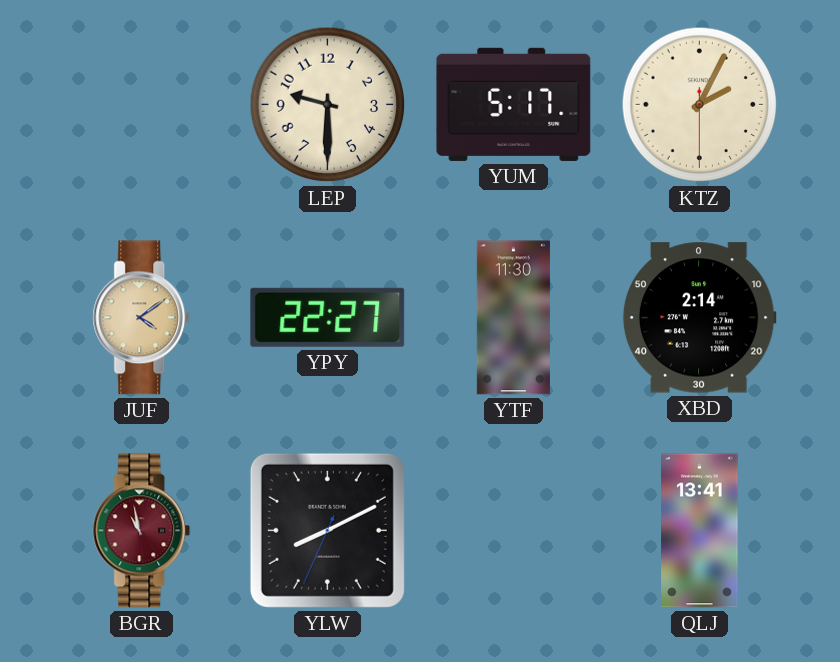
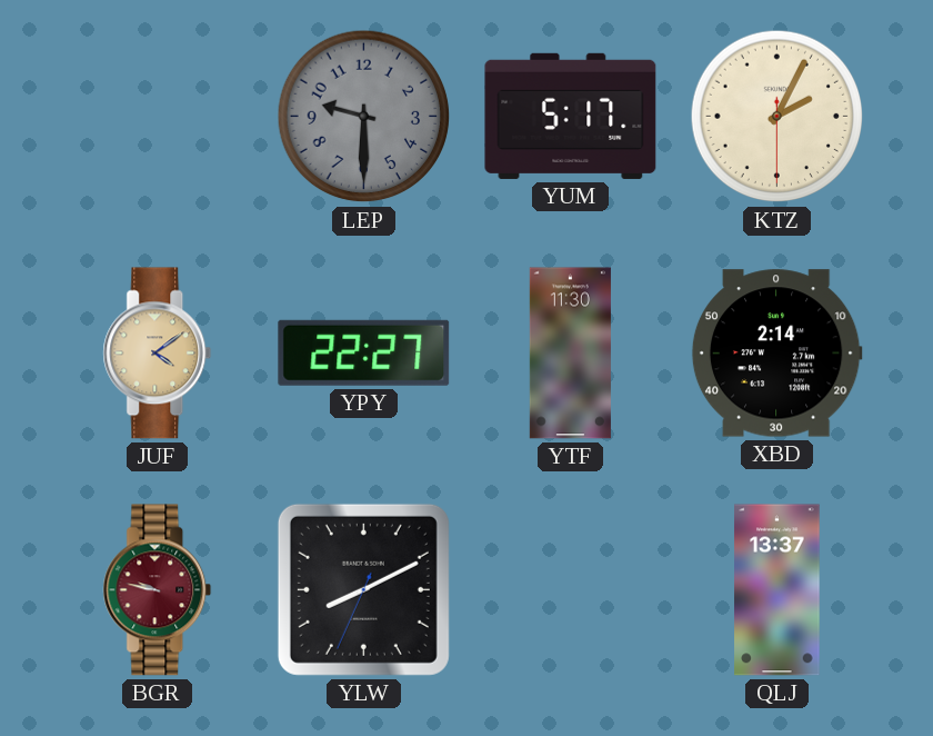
LEP dial: cream -> grey (364, 117)
BGR: 10:58 -> 9:47 (158, 590)
QLJ: 13:41 -> 13:37 (777, 590)
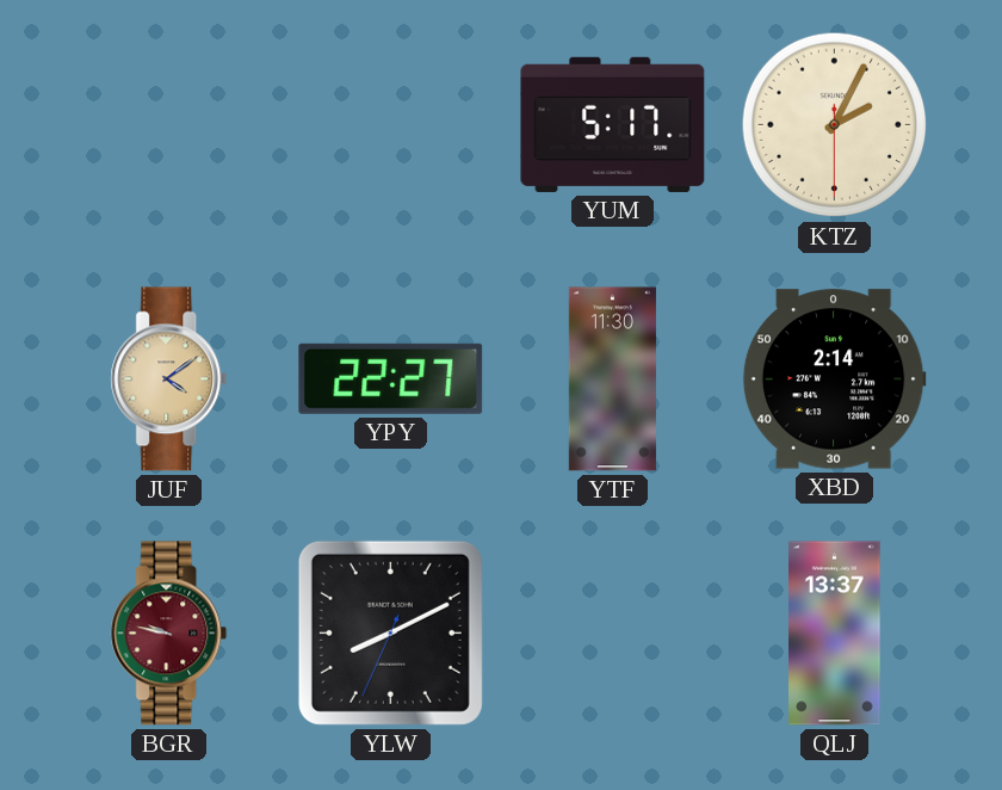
LEP: 9:30 -> none (364, 117)
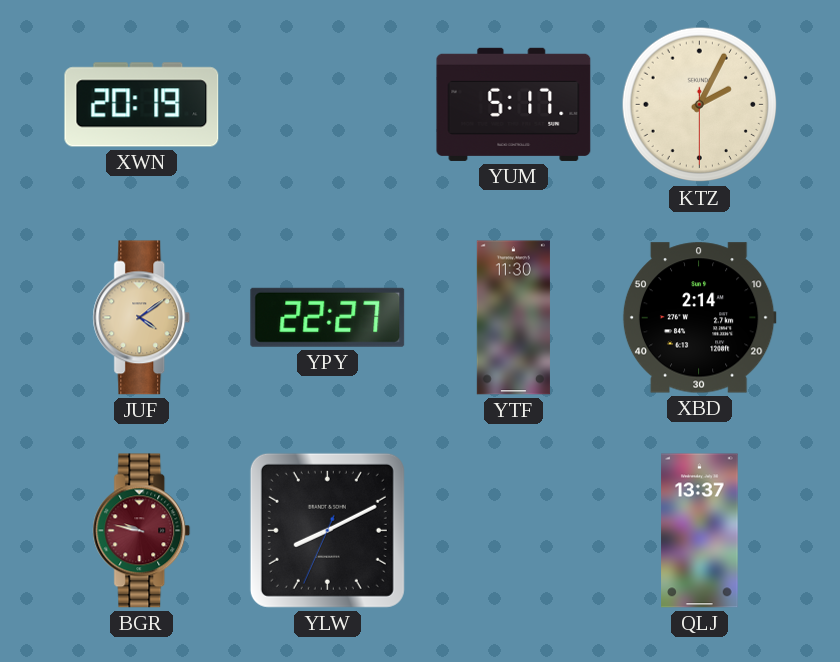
XWN: none -> 20:19 (142, 105)
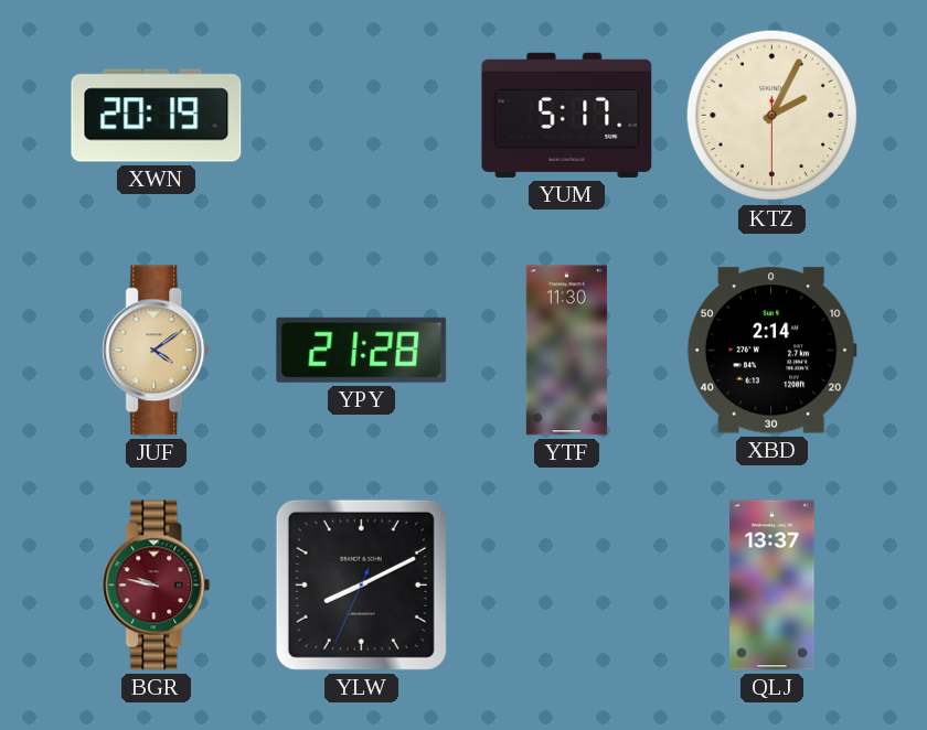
YPY: 22:27 -> 21:28 (362, 350)
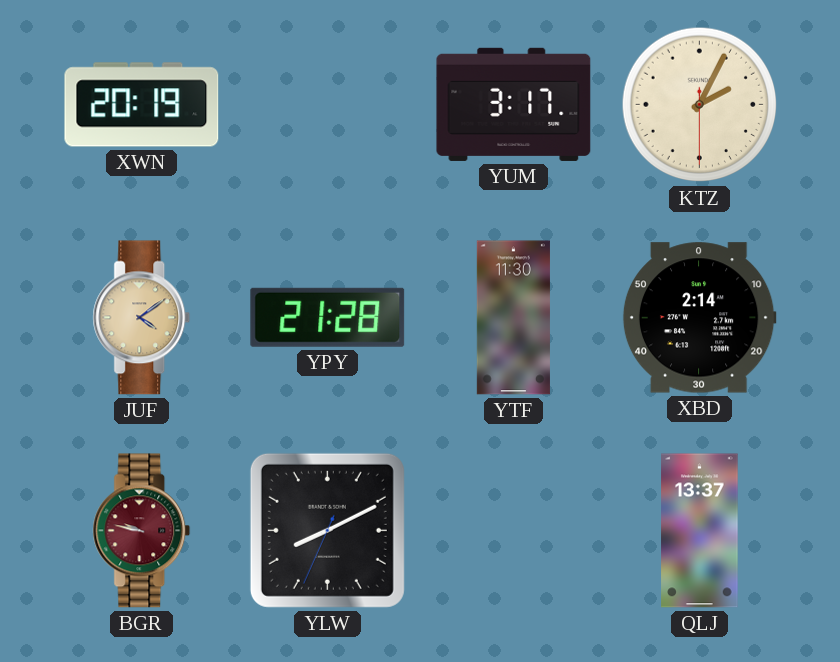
YUM: 5:17 -> 3:17 (514, 104)
